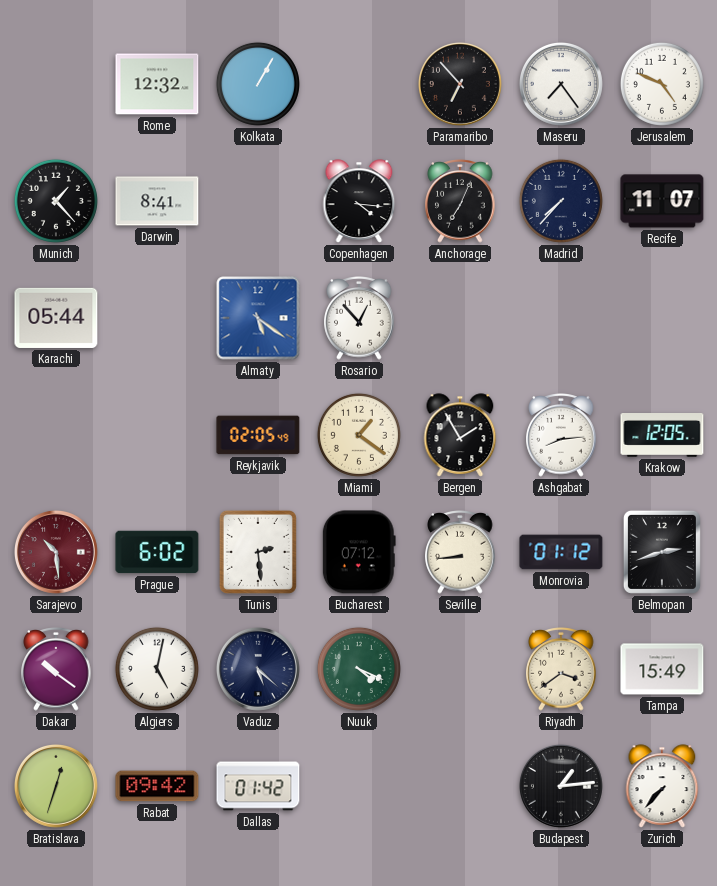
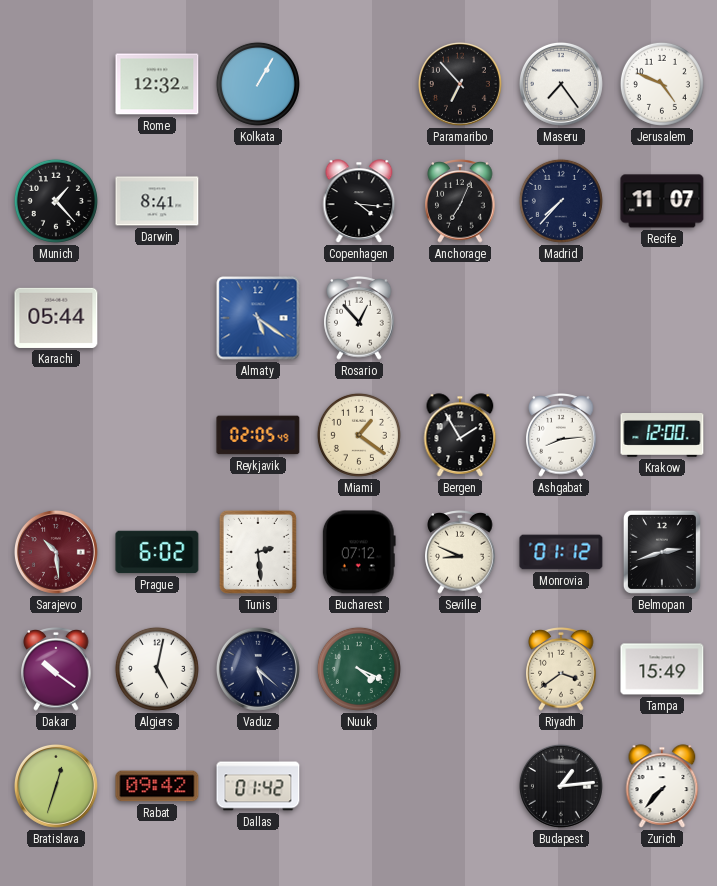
Krakow: 12:05 -> 12:00 (662, 436)
Seville: 8:44 -> 8:49 (460, 553)
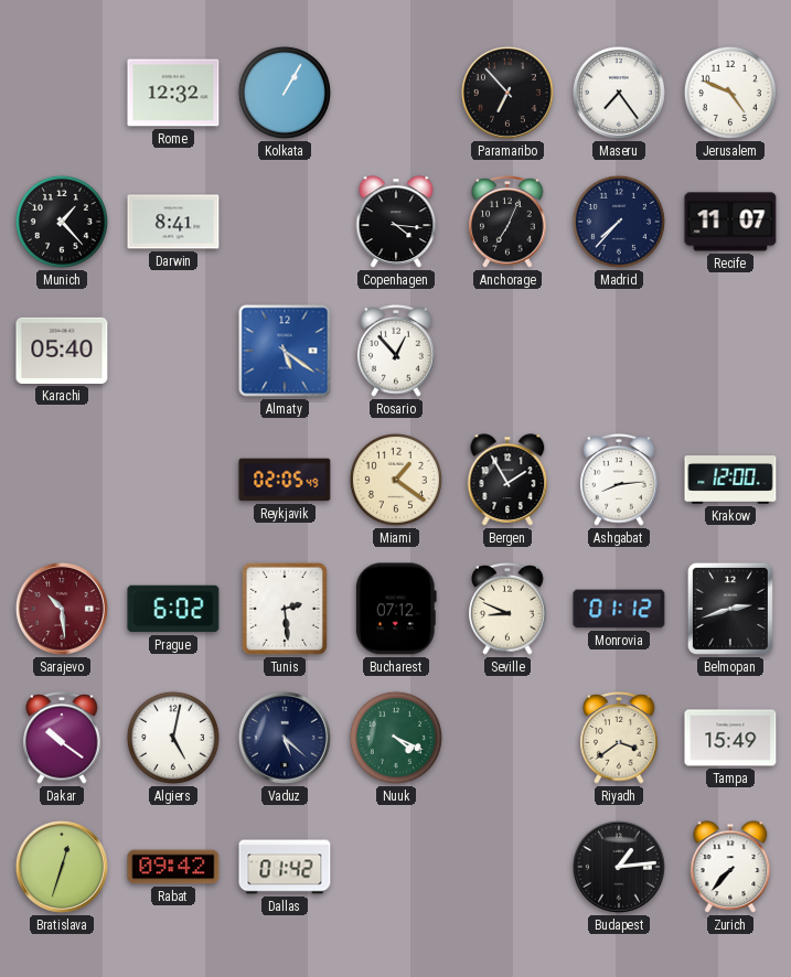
Karachi: 05:44 -> 05:40 (62, 351)
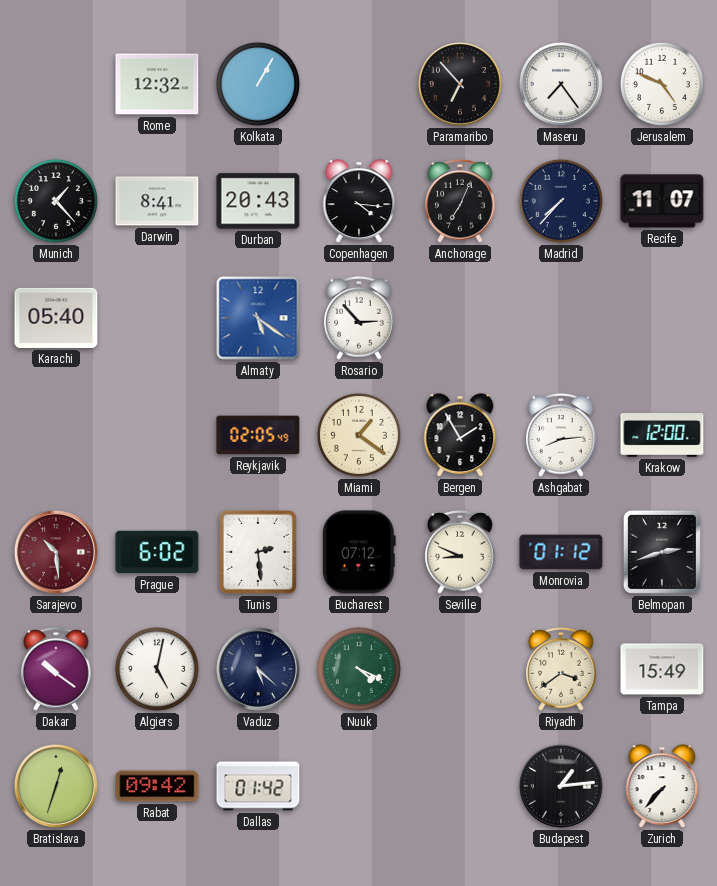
Durban: none -> 20:43 (258, 201)
Rosario: 12:53 -> 2:53 (359, 319)
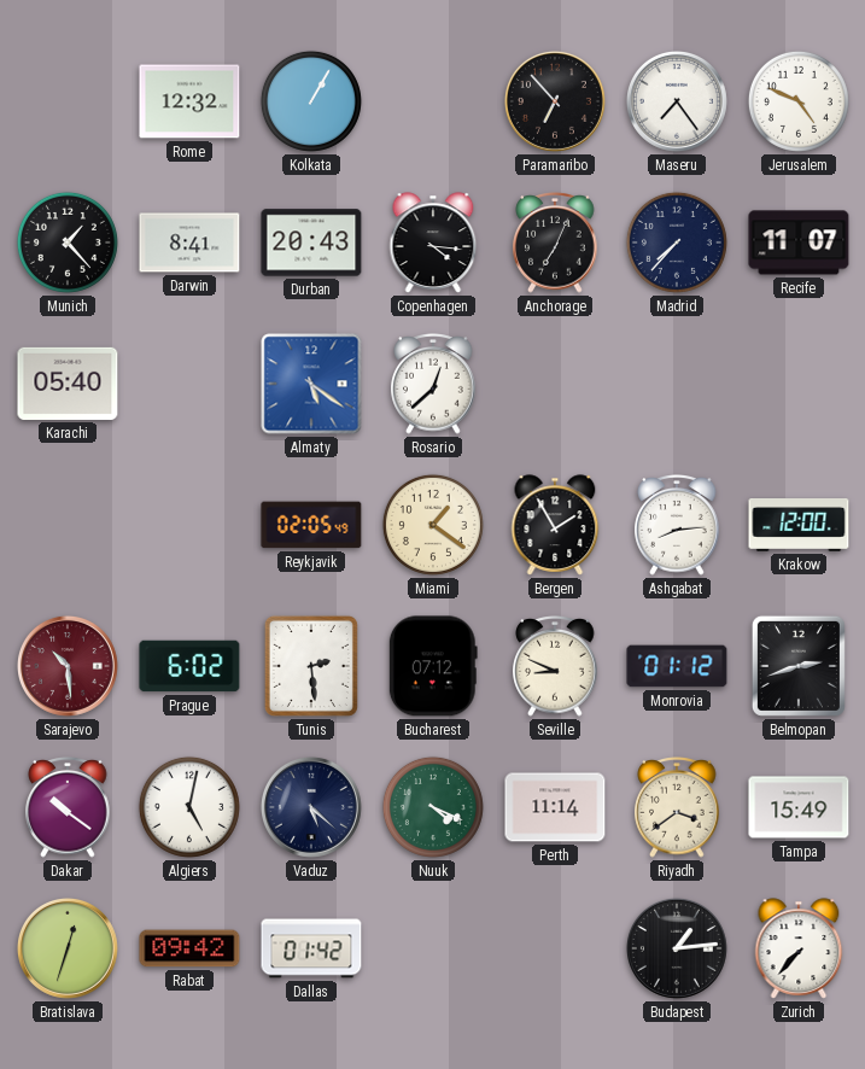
Rosario: 2:53 -> 12:38 (433, 385)
Perth: none -> 11:14 (555, 807)
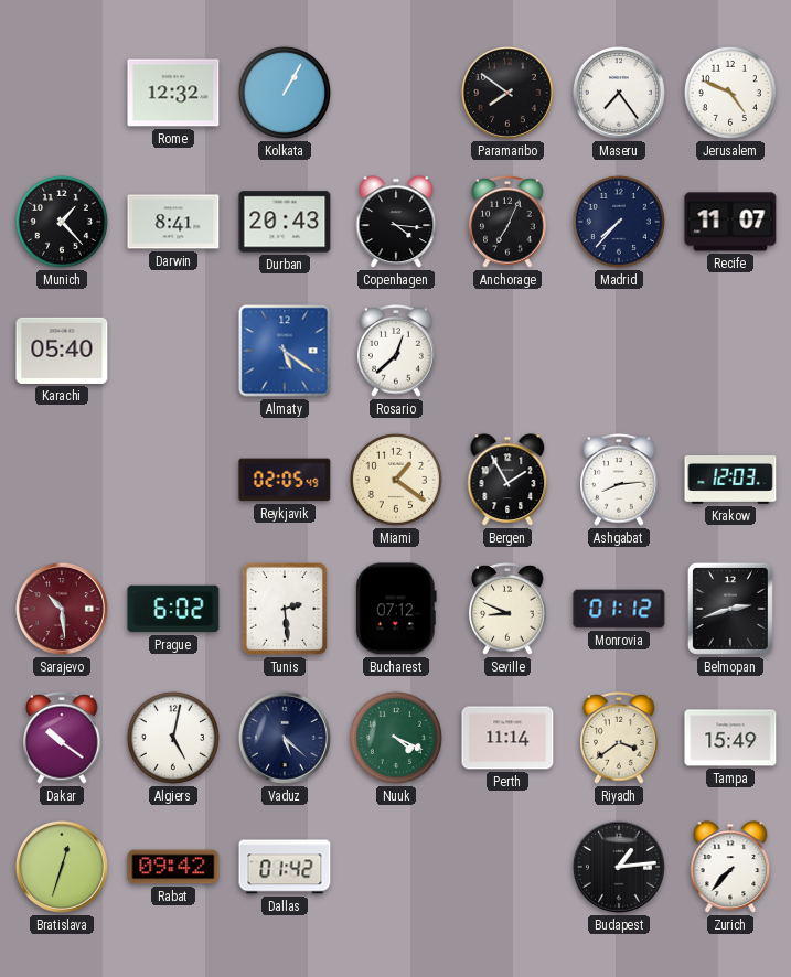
Paramaribo: 6:53 -> 7:51 (507, 93)
Krakow: 12:00 -> 12:03 (730, 481)
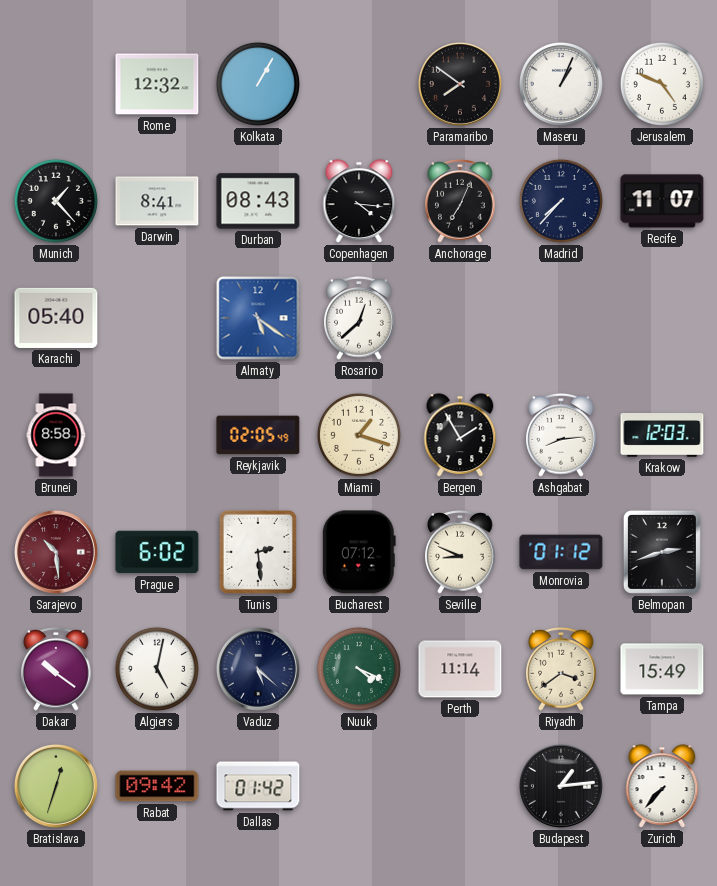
Maseru: 7:24 -> 1:04 (561, 84)
Durban: 20:43 -> 08:43 (258, 201)
Brunei: none -> 8:58 (56, 435)
Miami: 1:21 -> 1:18 (359, 435)
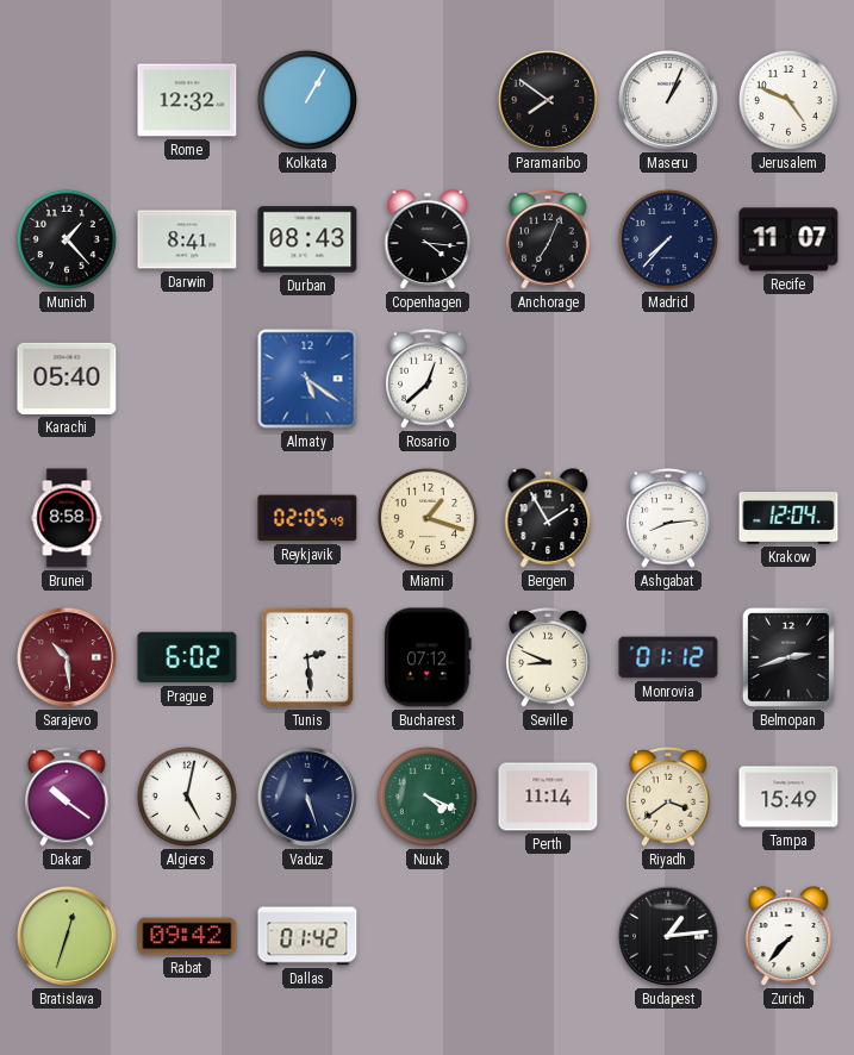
Krakow: 12:03 -> 12:04 (788, 519)
Vaduz: 5:22 -> 5:27 (307, 797)
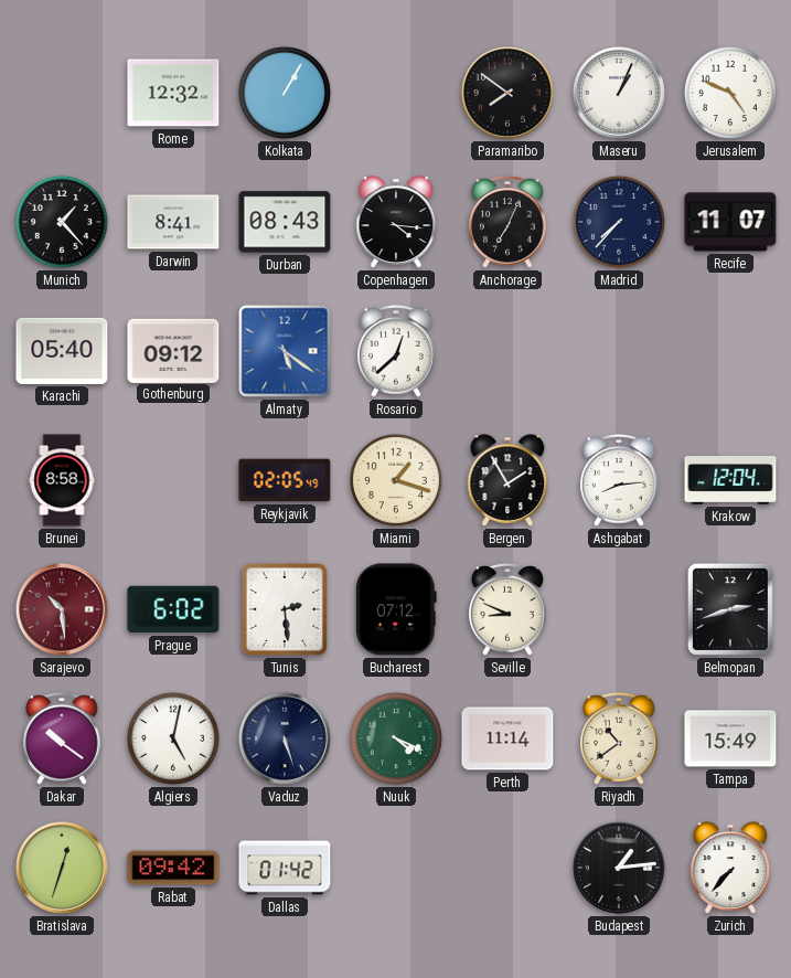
Gothenburg: none -> 09:12 (173, 350)
Monrovia: 01:12 -> none (668, 657)
Riyadh: 3:39 -> 10:39 (619, 740)
